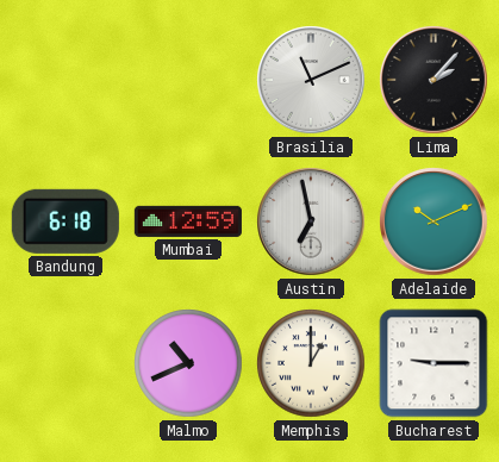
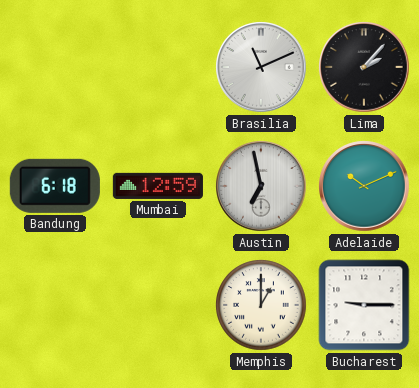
Malmo: 10:41 -> none (188, 363)
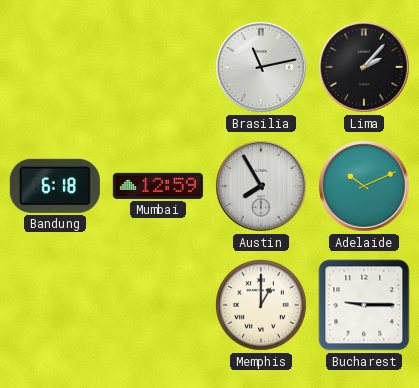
Brasilia: 11:11 -> 11:13 (261, 67)
Austin: 6:58 -> 7:55 (261, 186)
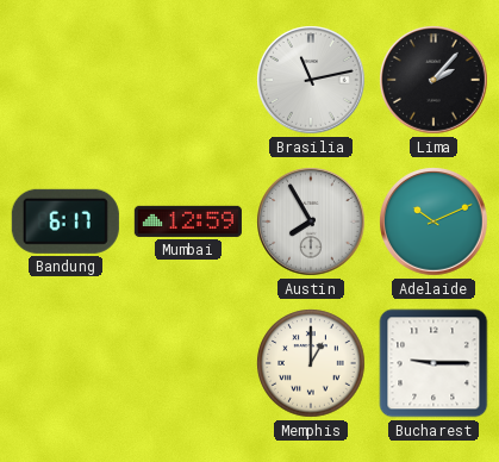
Bandung: 6:18 -> 6:17 (66, 221)
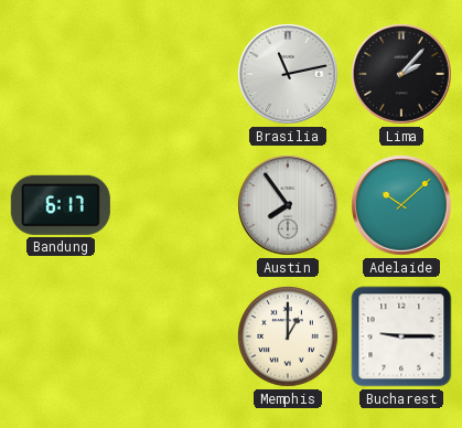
Mumbai: 12:59 -> none (188, 221)
Austin: 7:55 -> 7:54 (288, 205)
Adelaide: 10:11 -> 10:08 (401, 205)
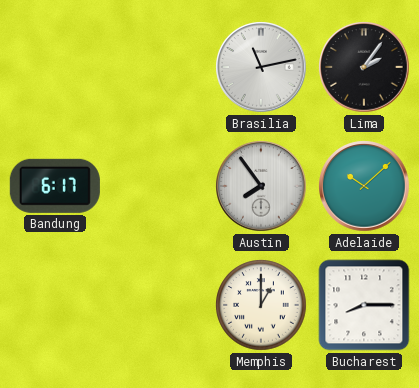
Lima: 2:07 -> 2:06 (364, 67)
Bucharest: 9:15 -> 8:15 (364, 305)
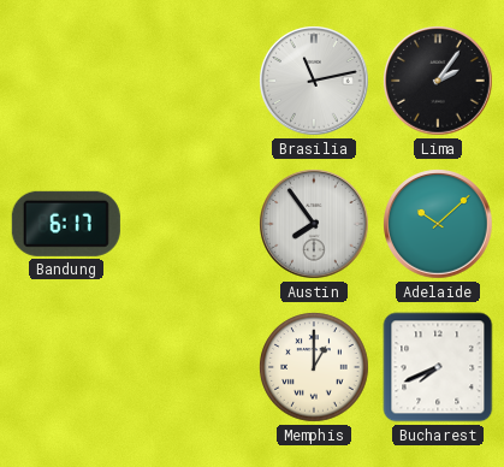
Bucharest: 8:15 -> 7:41 (438, 367)
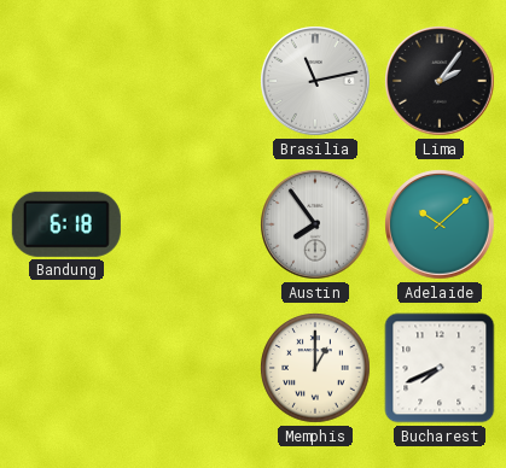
Bandung: 6:17 -> 6:18 (66, 224)
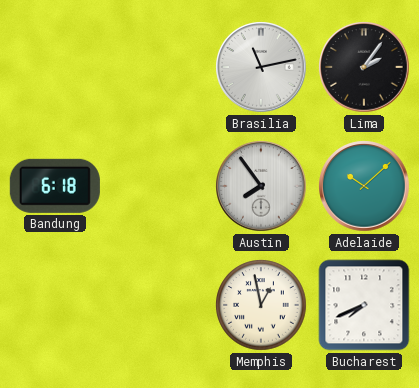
Memphis: 1:00 -> 12:58 (261, 305)
